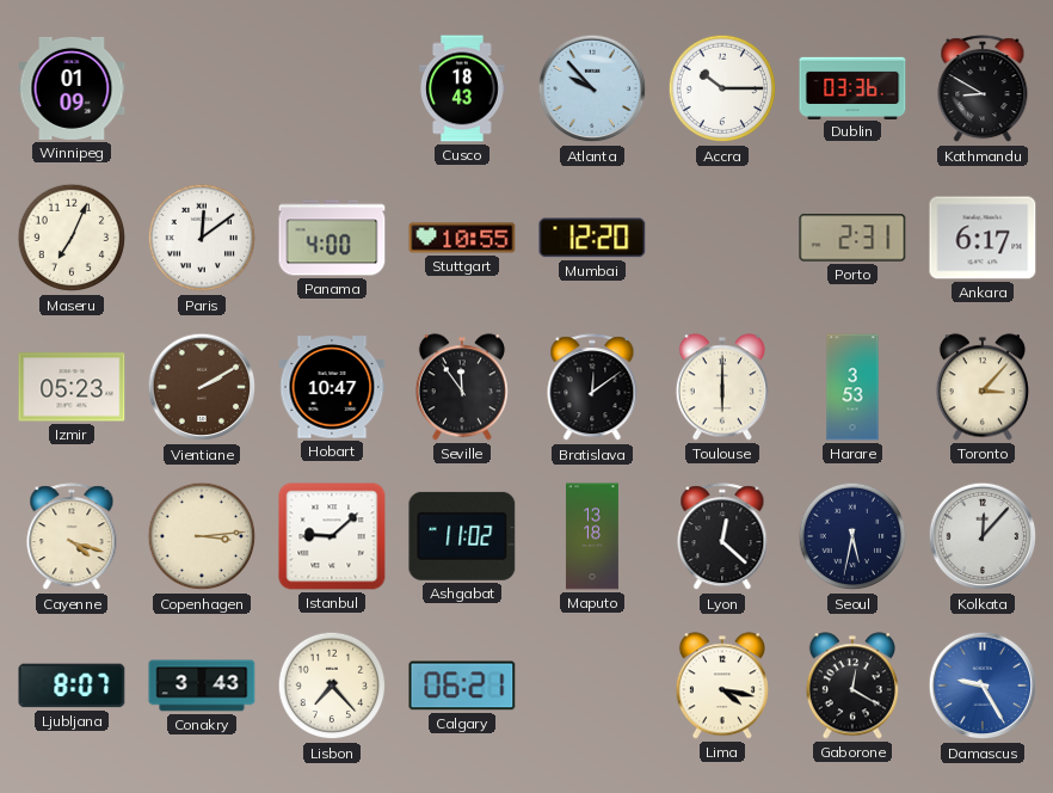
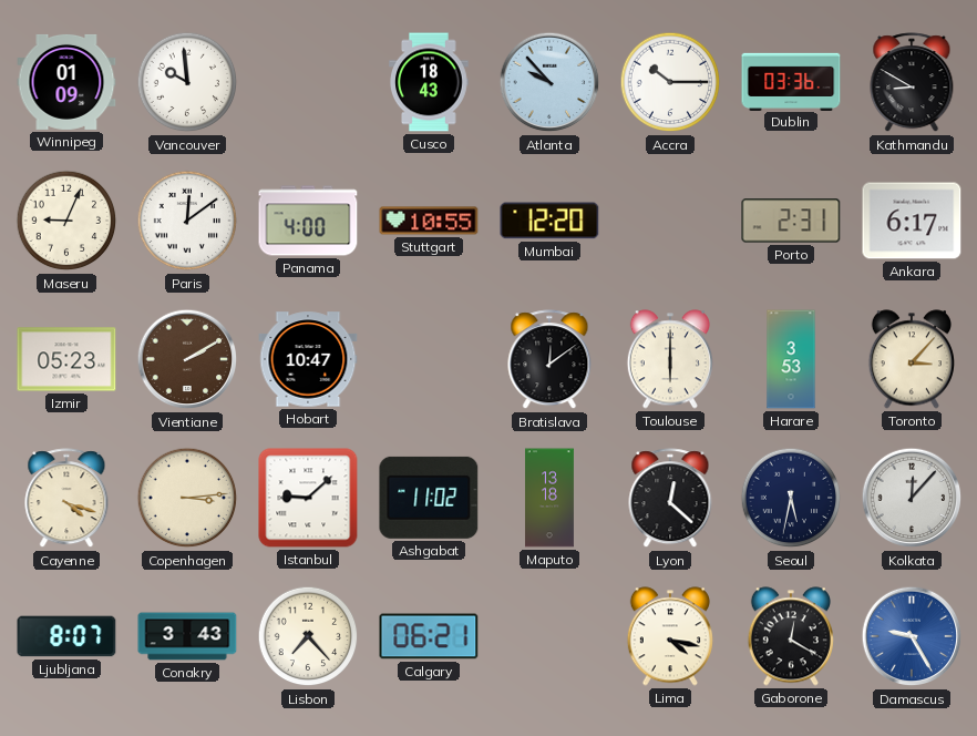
Vancouver: none -> 9:59 (187, 82)
Maseru: 7:04 -> 9:04 (66, 221)
Seville: 11:54 -> none (462, 387)
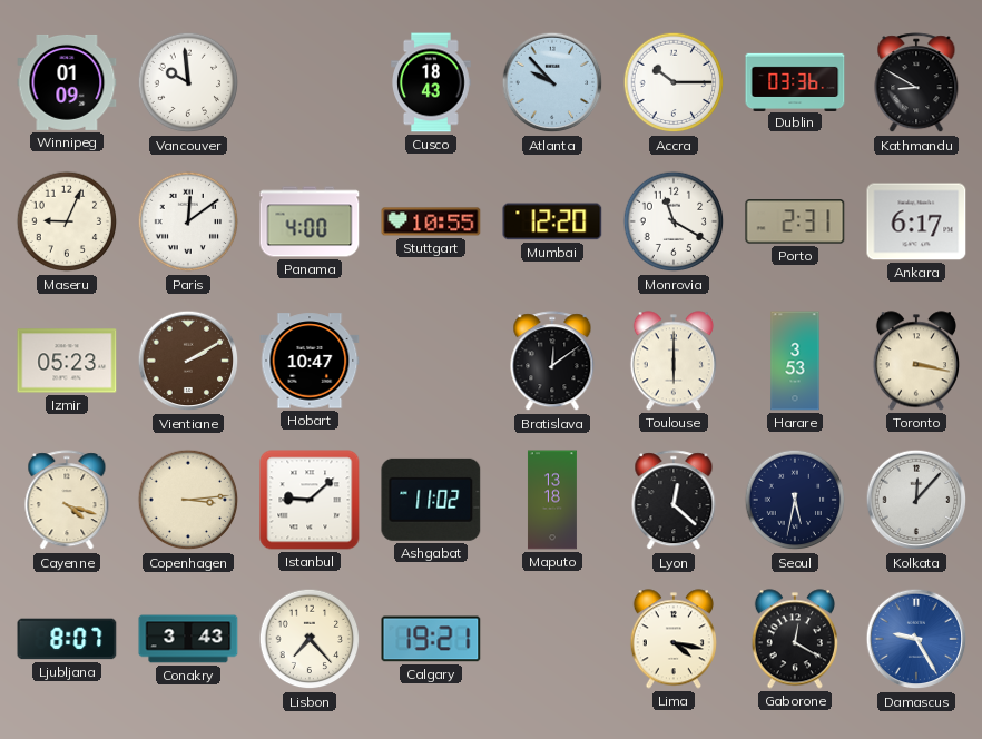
Monrovia: none -> 11:20 (674, 221)
Toronto: 3:07 -> 3:17 (916, 361)
Calgary: 06:21 -> 19:21 (431, 639)
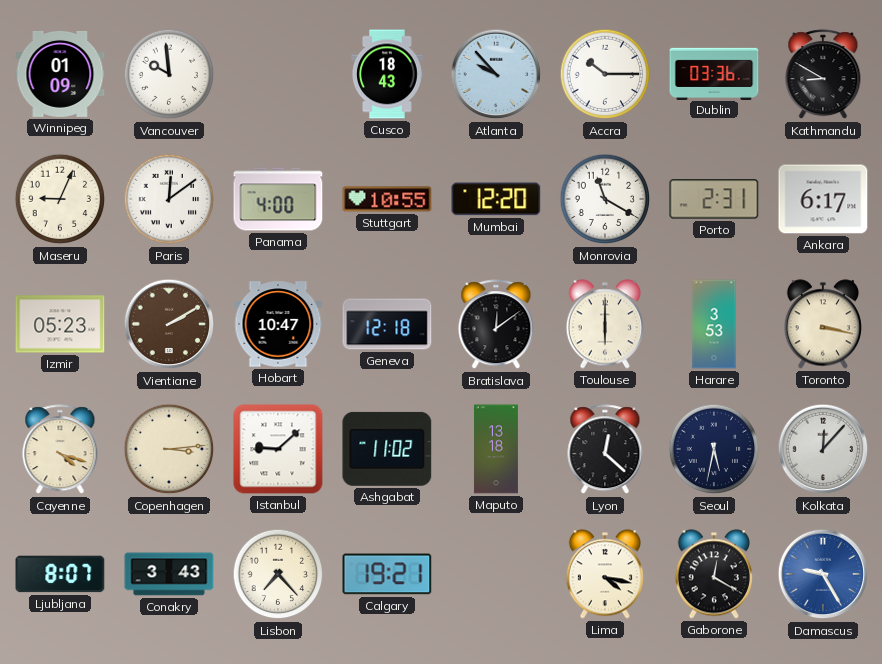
Geneva: none -> 12:18 (387, 324)
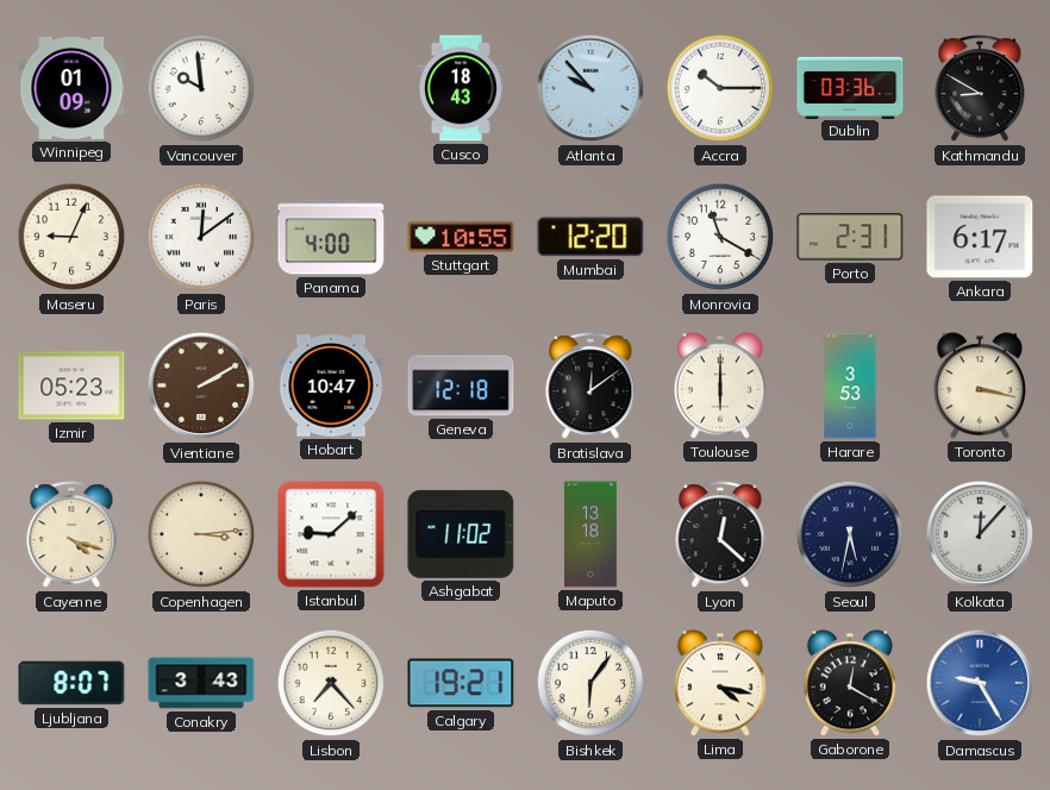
Bishkek: none -> 6:06 (590, 683)
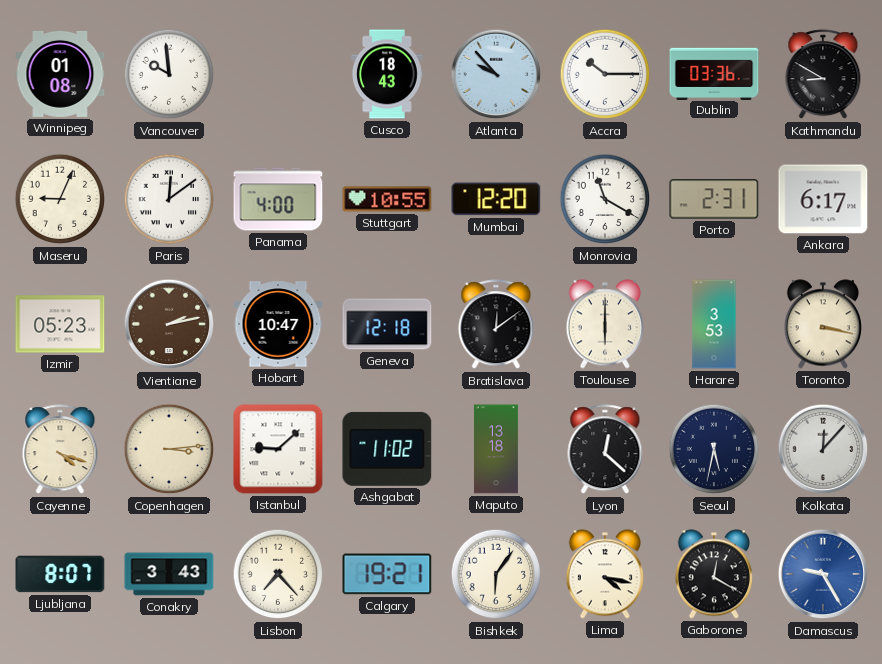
Winnipeg: 01:09 -> 01:08 (60, 74)
Vientiane: 2:10 -> 2:13 (169, 324)
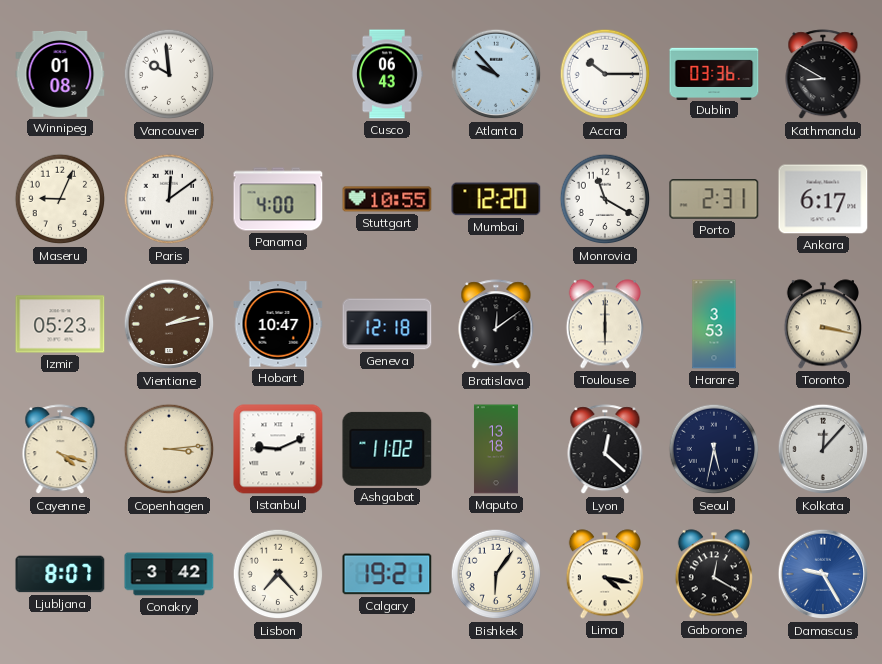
Cusco: 18:43 -> 06:43 (388, 74)
Istanbul: 9:08 -> 9:11 (278, 449)
Conakry: 3:43 -> 3:42 (169, 574)
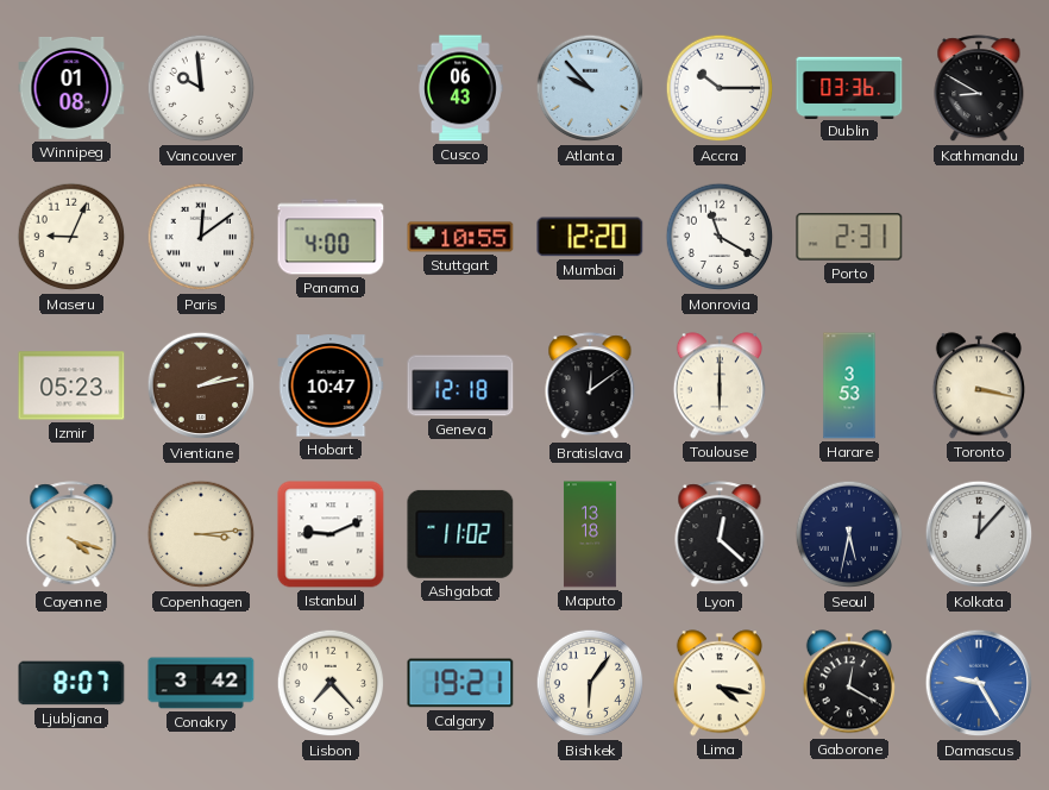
Ankara: 6:17 -> none (823, 199)
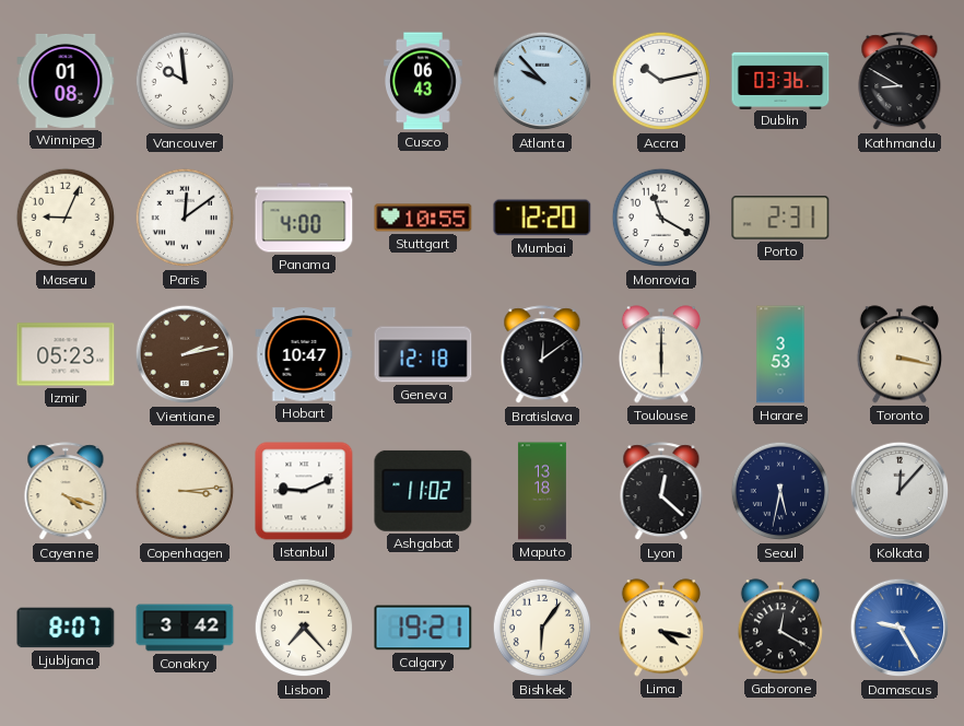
Accra: 10:15 -> 10:13 (661, 81)
